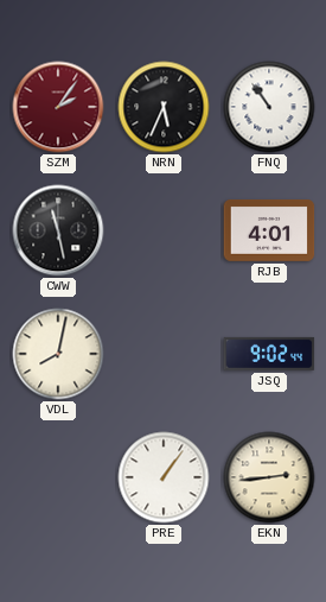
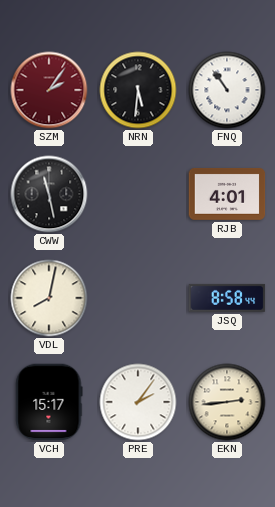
NRN: 5:34 -> 5:31 (138, 90)
JSQ: 9:02 -> 8:58 (227, 298)
VCH: none -> 15:17 (49, 402)
PRE: 1:06 -> 2:06 (138, 402)
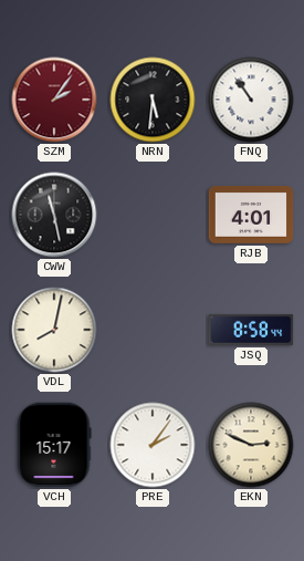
EKN: 2:44 -> 2:49 (251, 445)
